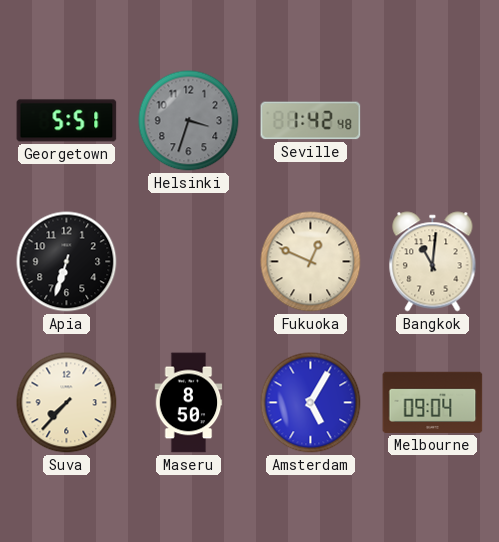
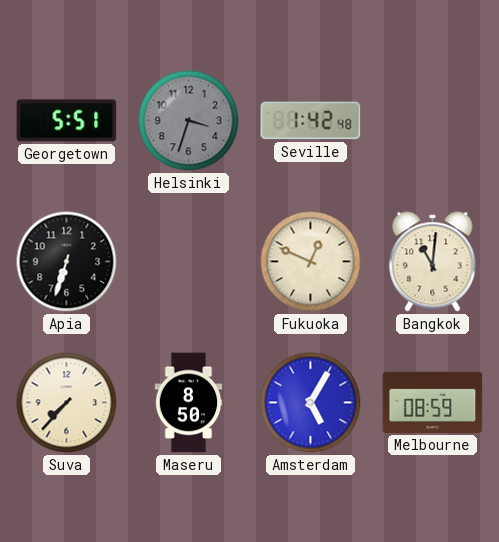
Melbourne: 09:04 -> 08:59 (433, 402)
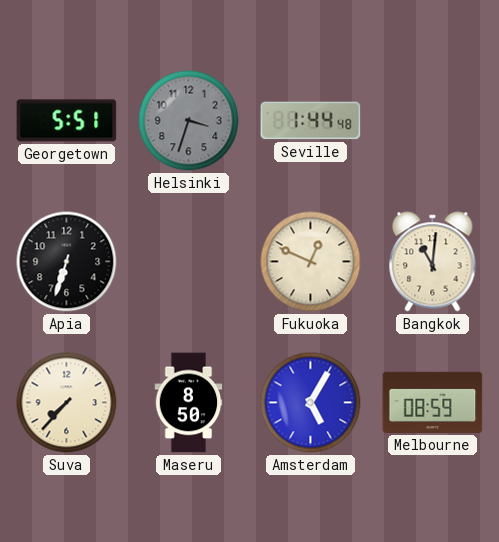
Seville: 1:42 -> 1:44 (311, 121)
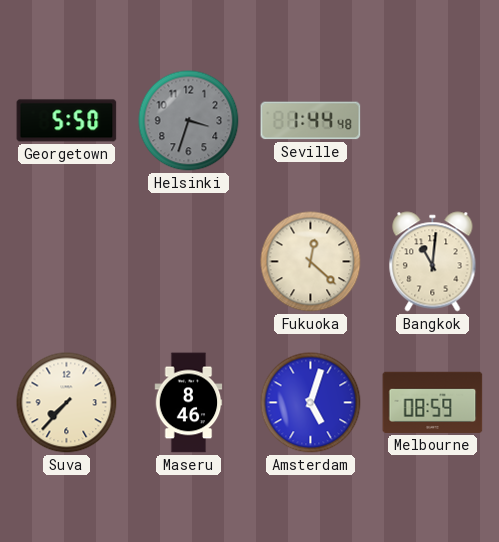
Georgetown: 5:51 -> 5:50 (67, 121)
Apia: 6:33 -> none (67, 262)
Fukuoka: 12:49 -> 12:22 (311, 262)
Maseru: 8:50 -> 8:46 (189, 403)
Amsterdam: 5:05 -> 5:03 (311, 403)
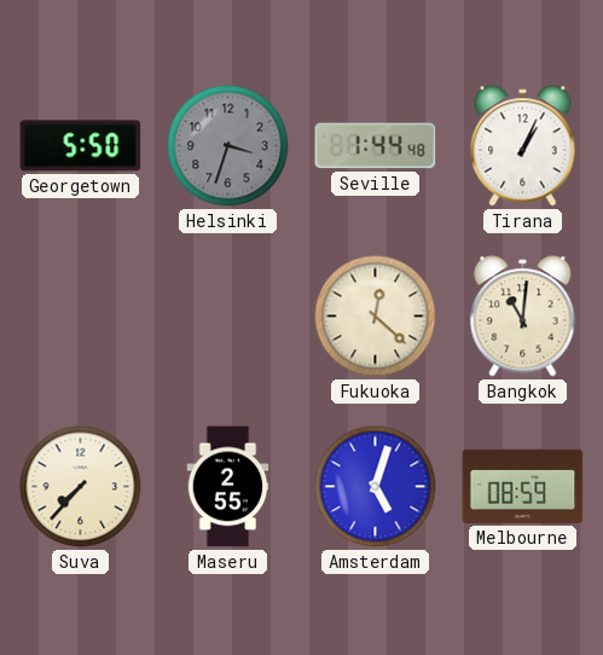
Tirana: none -> 1:04 (523, 146)
Maseru: 8:46 -> 2:55 (228, 487)
